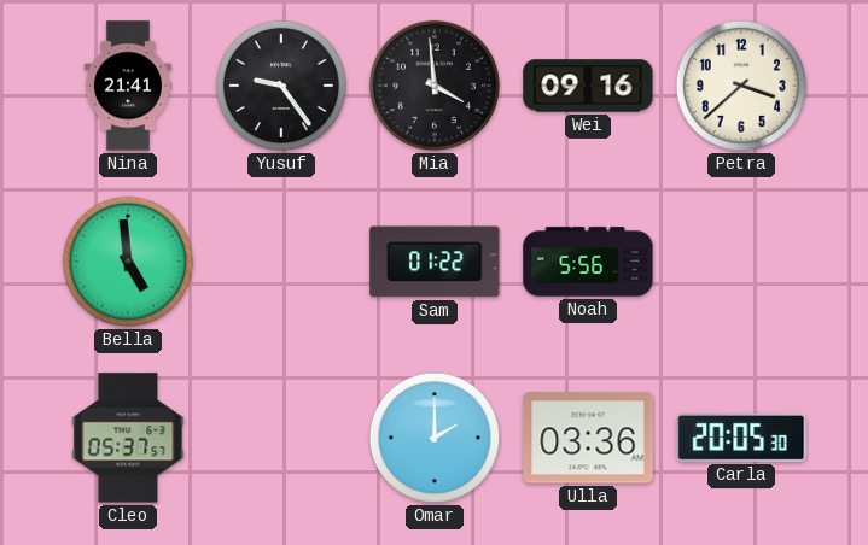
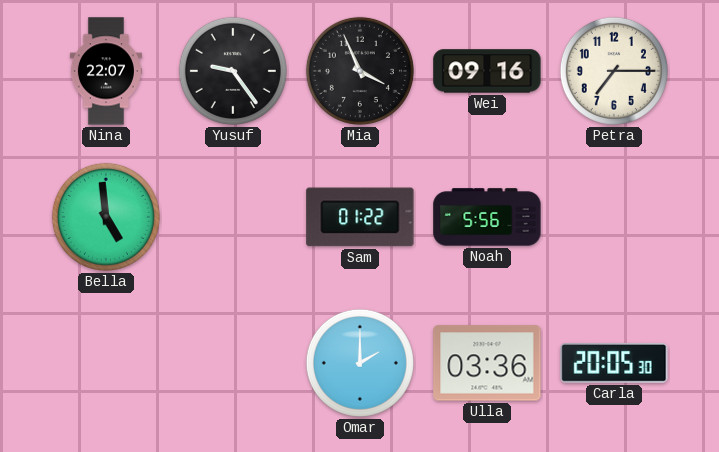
Nina: 21:41 -> 22:07 (106, 71)
Mia: 3:59 -> 3:56 (360, 71)
Petra: 3:38 -> 7:15 (614, 71)
Cleo: 05:37 -> none (128, 438)
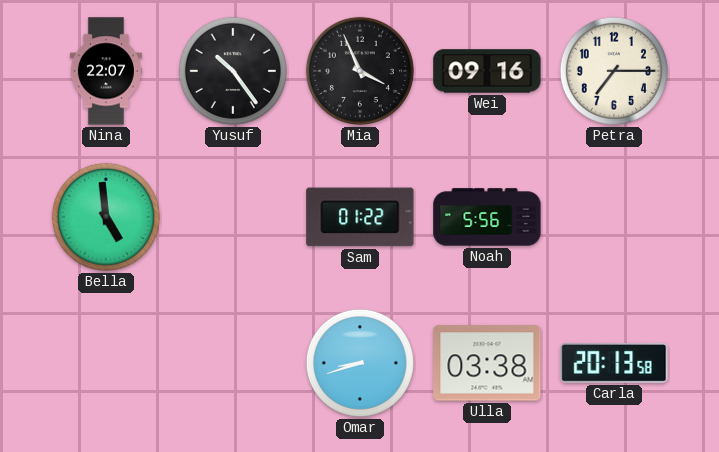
Yusuf: 9:24 -> 10:24 (233, 71)
Omar: 2:00 -> 8:42 (360, 363)
Ulla: 03:36 -> 03:38 (487, 363)
Carla: 20:05 -> 20:13 (614, 363)
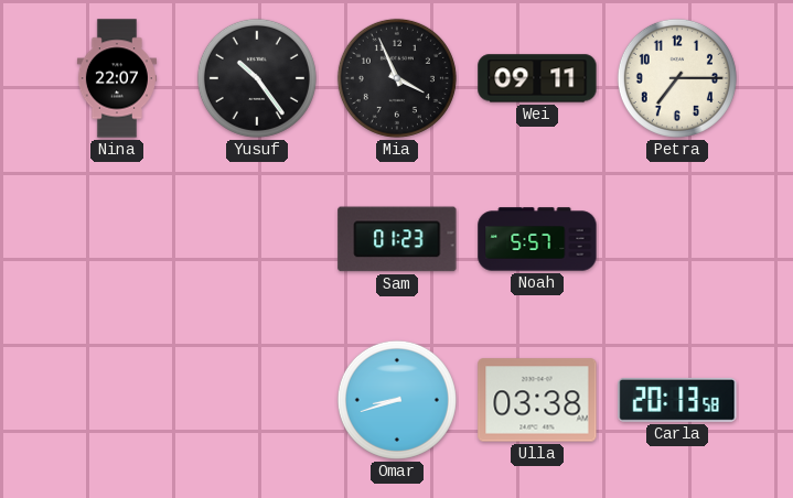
Wei: 09:16 -> 09:11 (537, 78)
Bella: 4:59 -> none (106, 217)
Sam: 01:22 -> 01:23 (397, 239)
Noah: 5:56 -> 5:57 (537, 239)
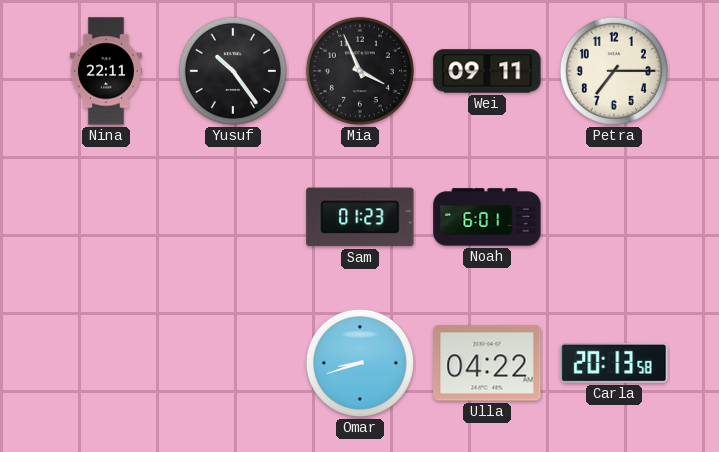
Nina: 22:07 -> 22:11 (106, 71)
Noah: 5:57 -> 6:01 (487, 217)
Ulla: 03:38 -> 04:22 (487, 363)
